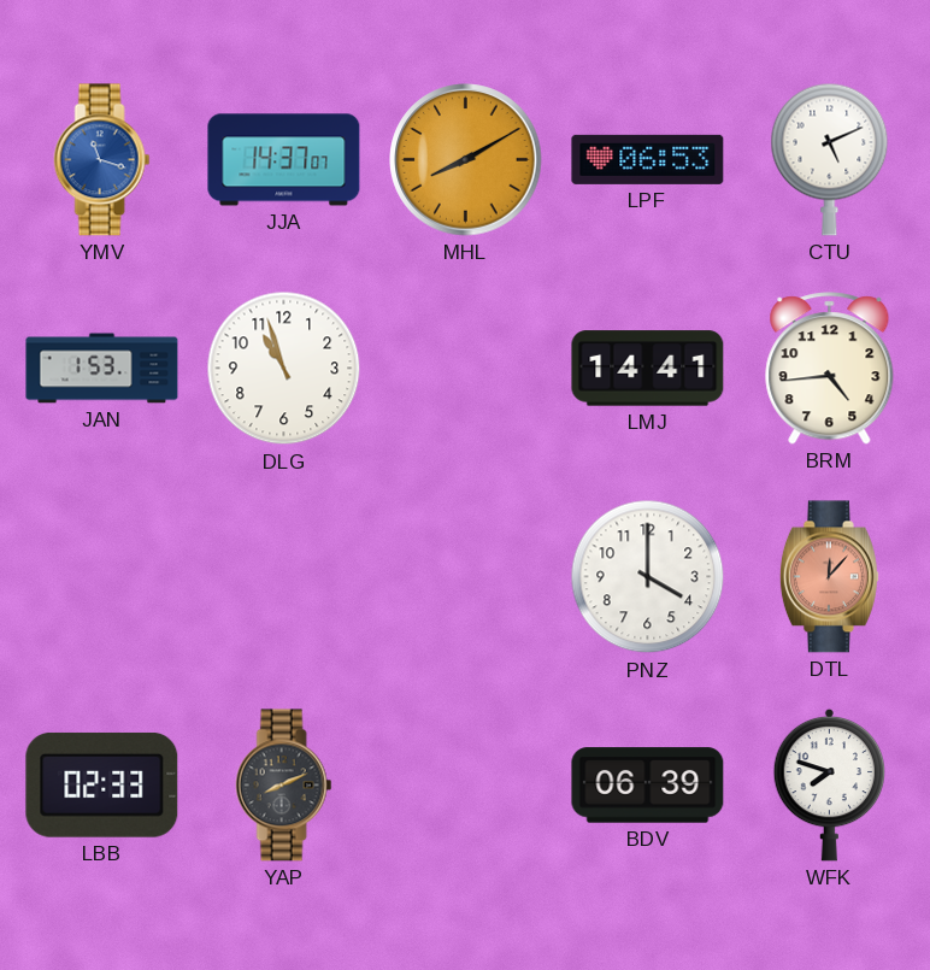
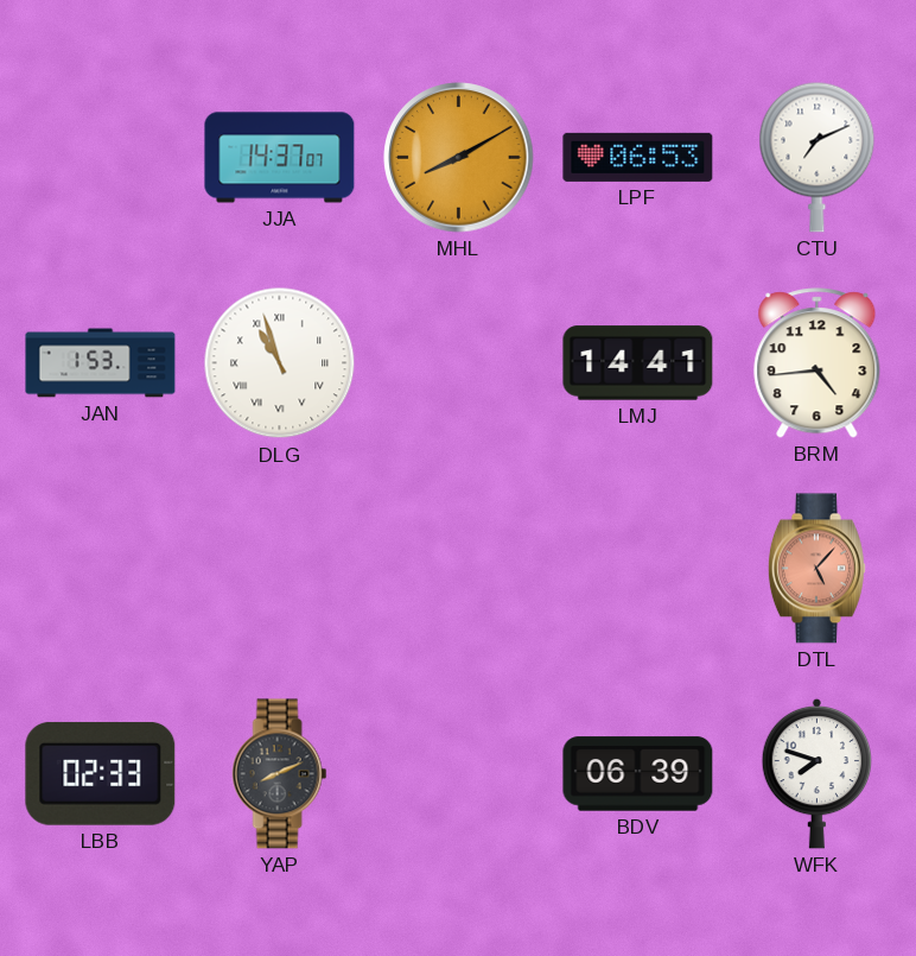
YMV: 11:18 -> none (102, 160)
CTU: 5:11 -> 7:11 (818, 157)
DLG numerals: Arabic -> Roman (280, 363)
PNZ: 4:00 -> none (648, 577)
DTL: 12:07 -> 5:07 (816, 569)
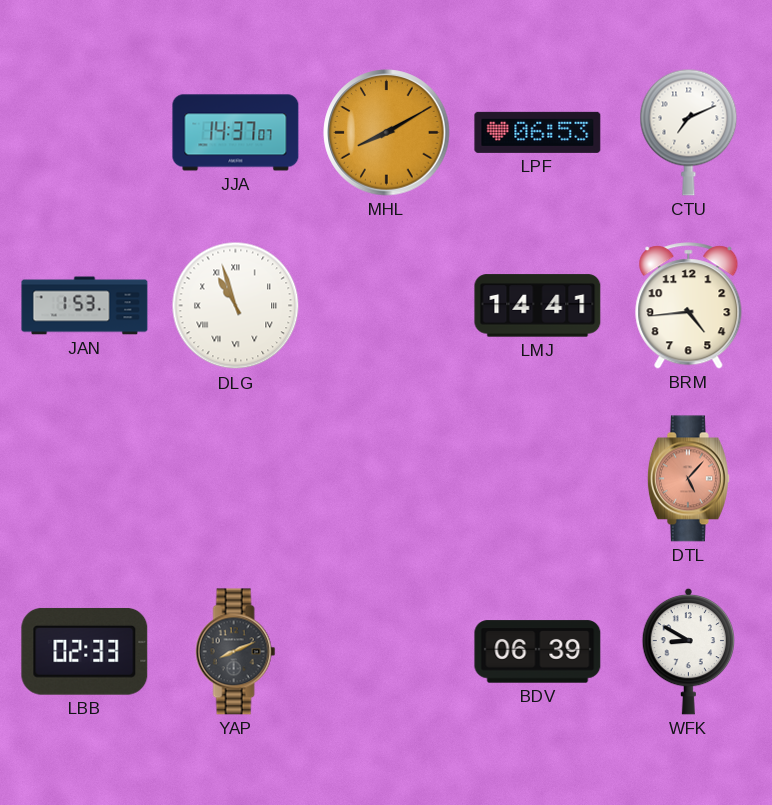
WFK: 7:48 -> 8:50 (689, 651)
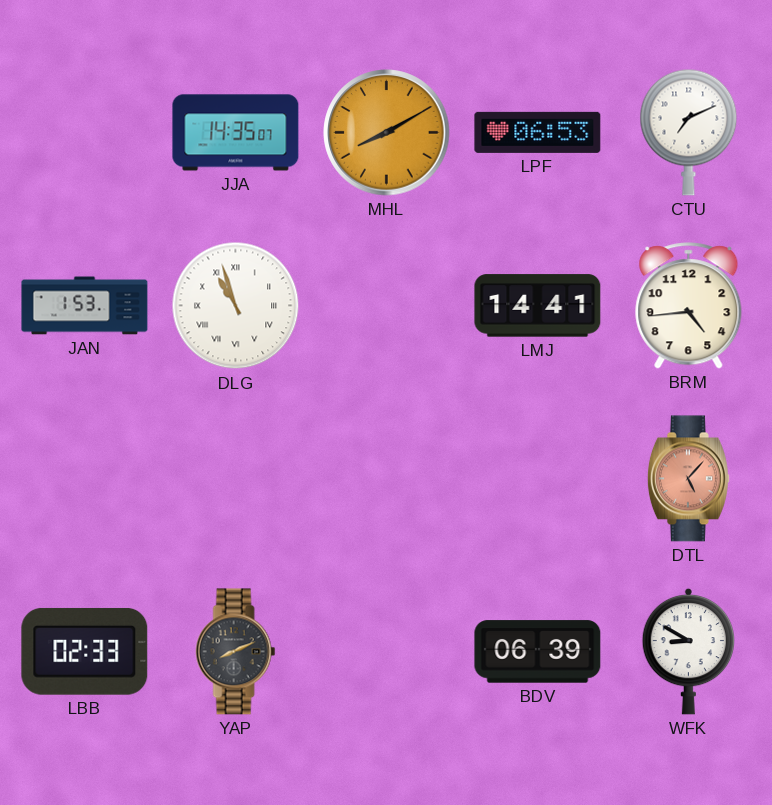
JJA: 14:37 -> 14:35 (236, 133)
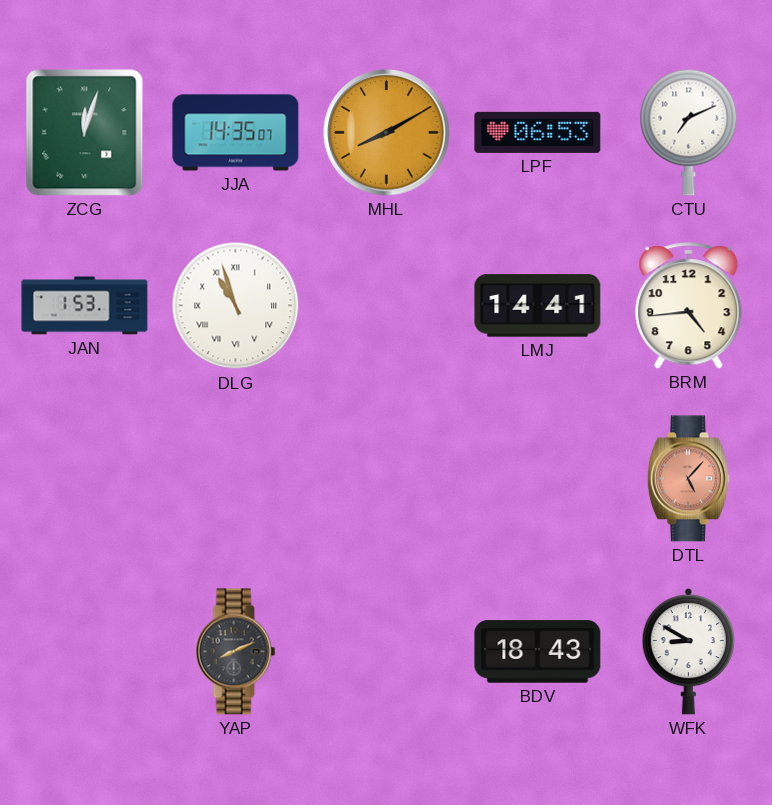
ZCG: none -> 12:03 (85, 133)
LBB: 02:33 -> none (85, 651)
BDV: 06:39 -> 18:43 (538, 652)
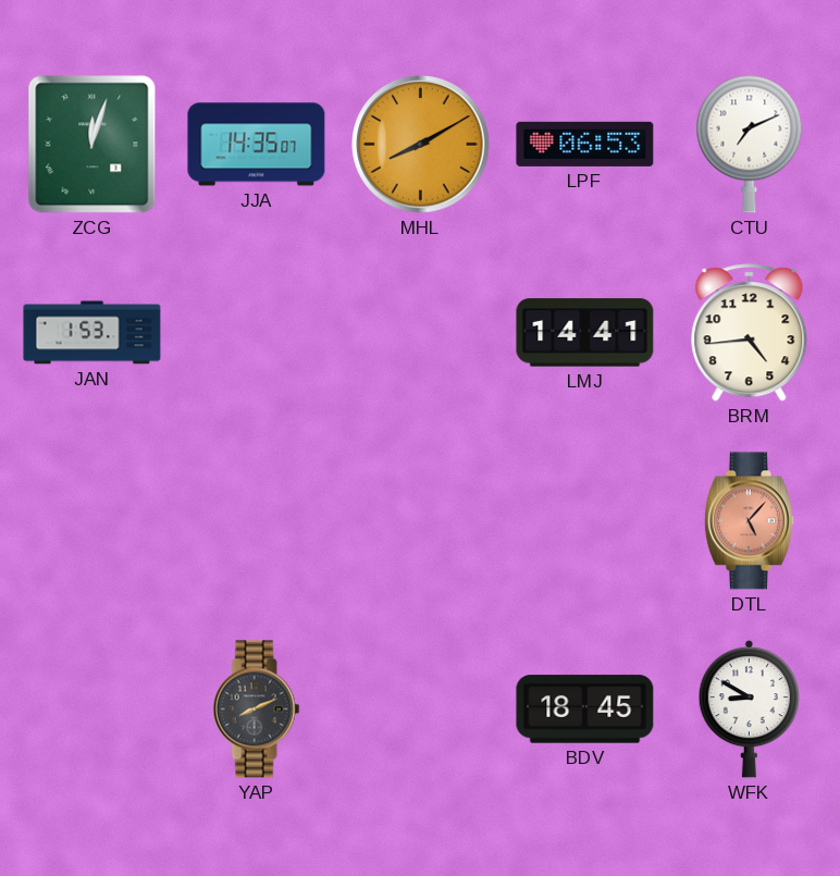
DLG: 10:57 -> none (236, 306)
BDV: 18:43 -> 18:45 (585, 710)
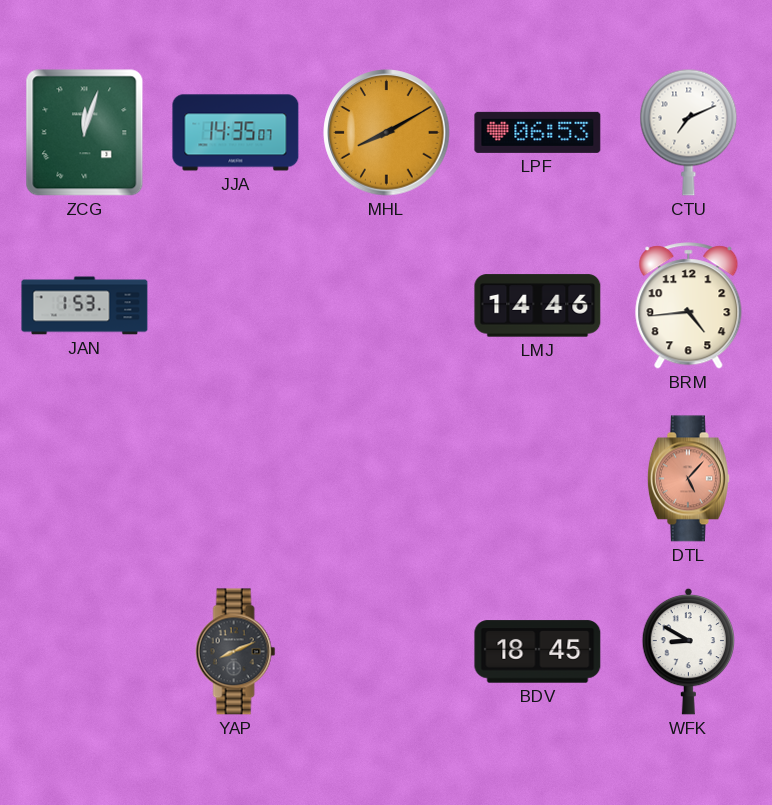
LMJ: 14:41 -> 14:46 (538, 306)
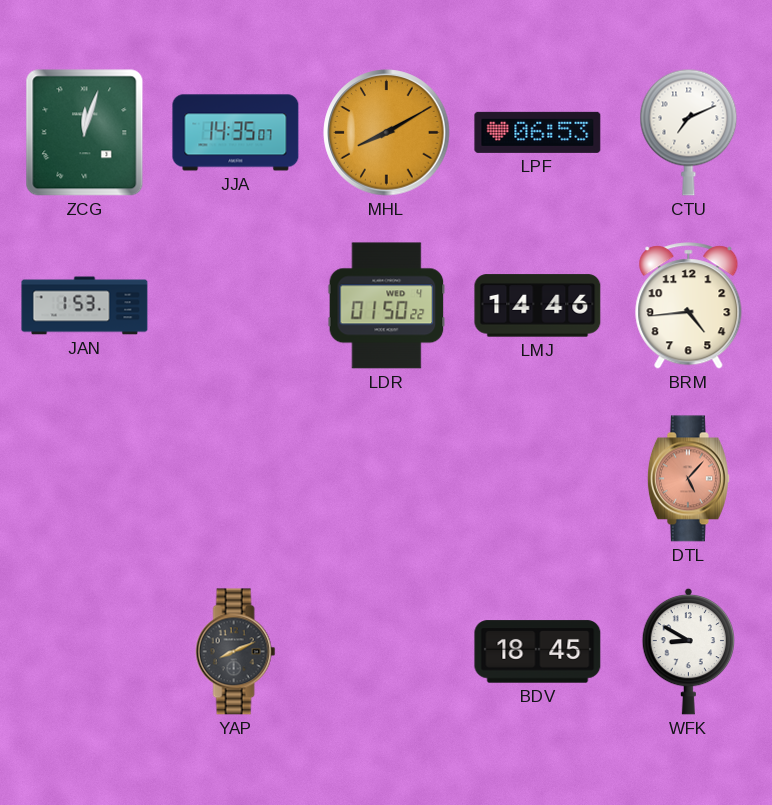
LDR: none -> 01:50 (387, 306)
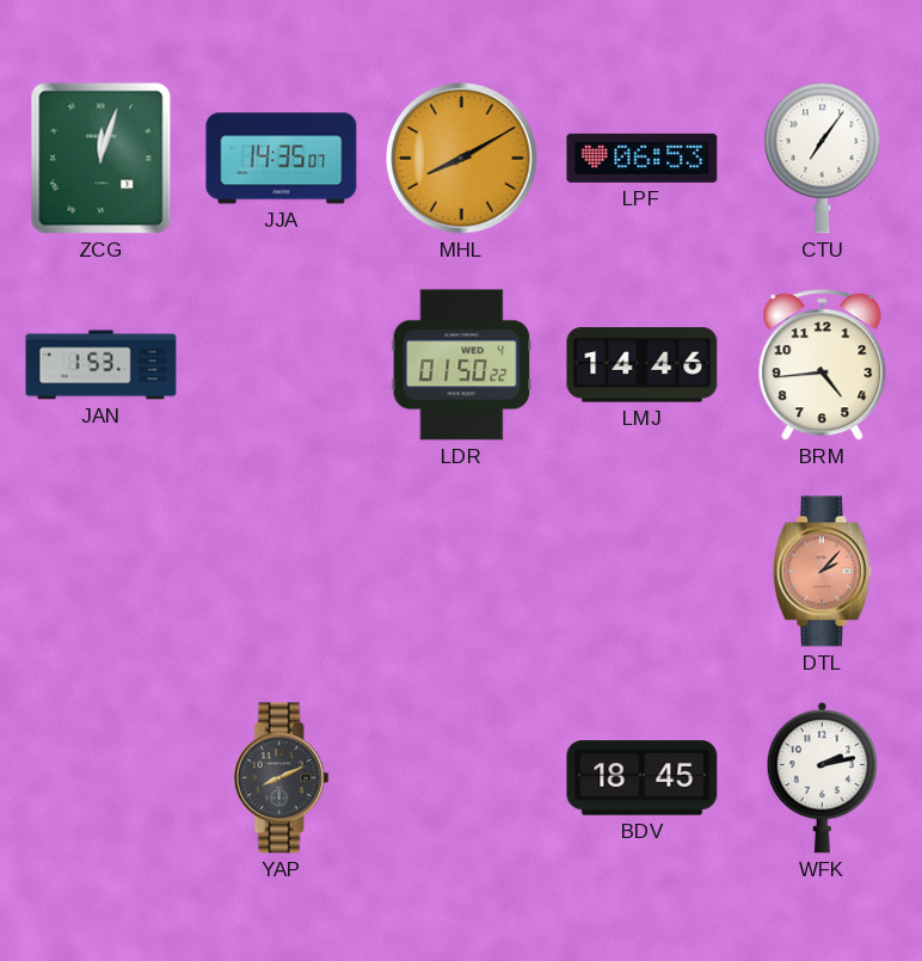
CTU: 7:11 -> 7:06 (823, 158)
DTL: 5:07 -> 2:07 (822, 572)
WFK: 8:50 -> 2:13 (823, 777)
